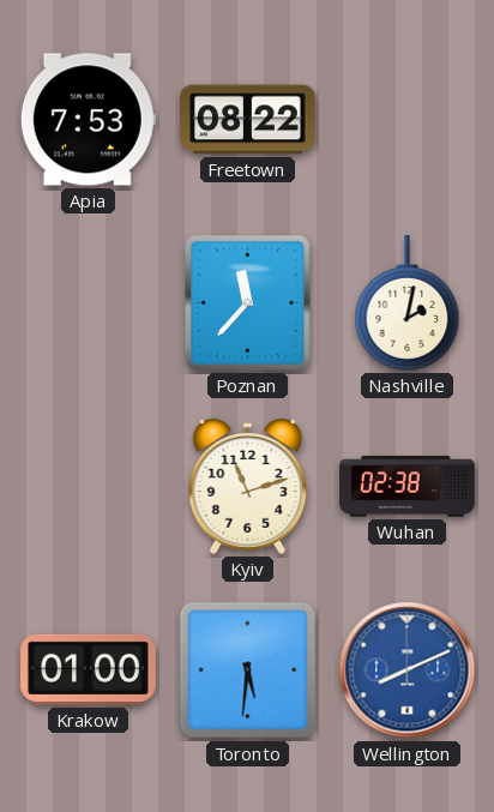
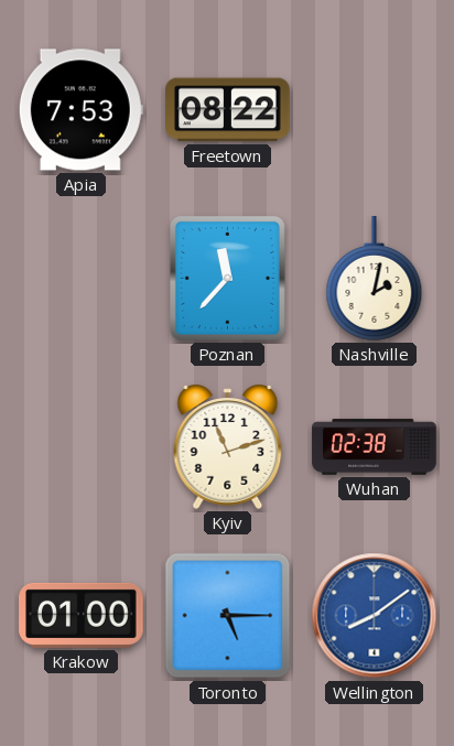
Toronto: 5:31 -> 5:15 (228, 616)
Wellington: 8:11 -> 8:09 (375, 616)
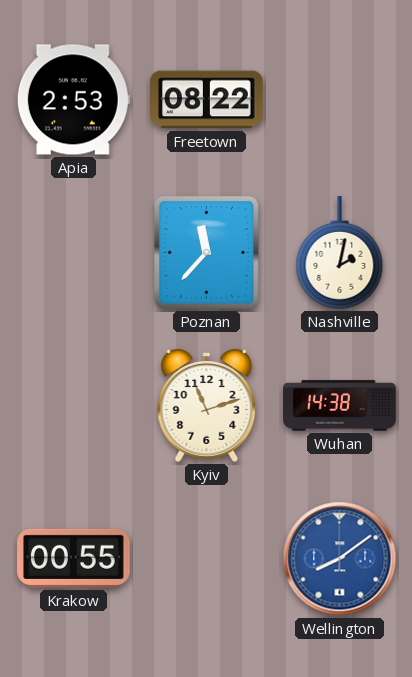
Apia: 7:53 -> 2:53 (73, 100)
Wuhan: 02:38 -> 14:38 (340, 406)
Krakow: 01:00 -> 00:55 (74, 558)
Toronto: 5:15 -> none (228, 616)
